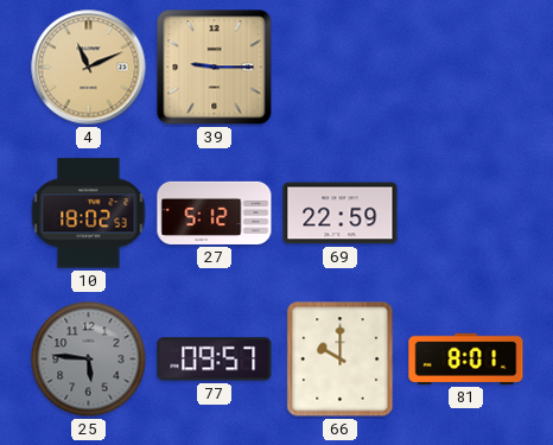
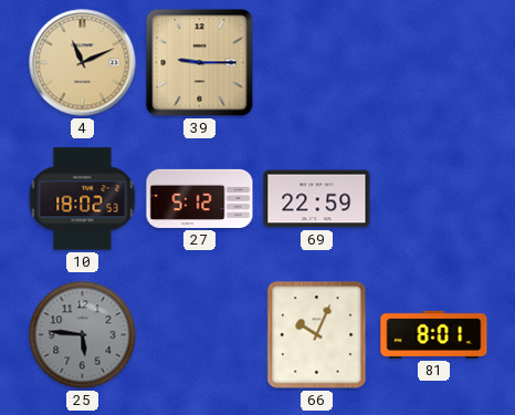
77: 09:57 -> none (215, 360)
66: 10:00 -> 10:04 (317, 335)
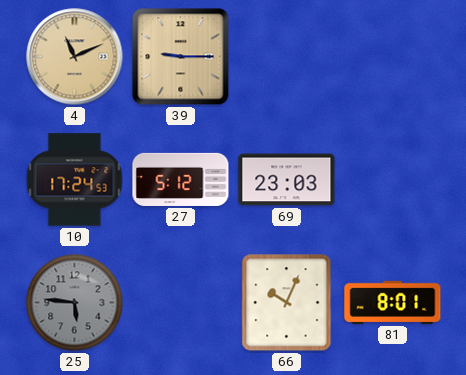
10: 18:02 -> 17:24 (75, 180)
69: 22:59 -> 23:03 (287, 180)
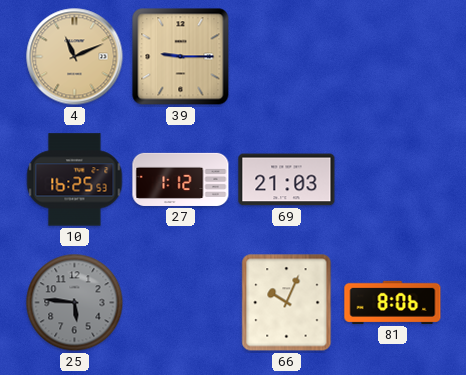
10: 17:24 -> 16:25 (75, 180)
27: 5:12 -> 1:12 (181, 179)
69: 23:03 -> 21:03 (287, 180)
81: 8:01 -> 8:06 (393, 302)
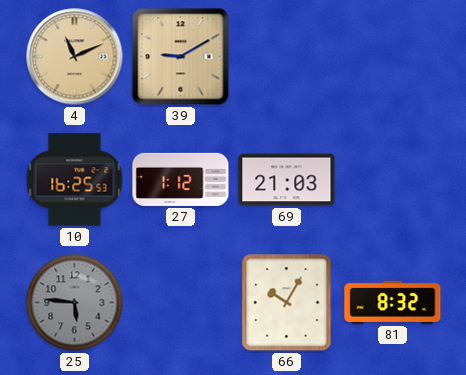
39: 9:15 -> 9:10 (181, 57)
66: 10:04 -> 10:05 (287, 303)
81: 8:06 -> 8:32 (393, 302)
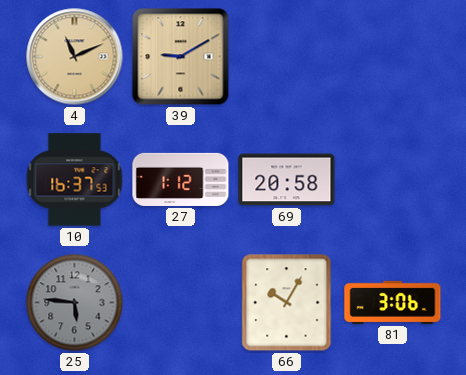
10: 16:25 -> 16:37 (75, 180)
69: 21:03 -> 20:58 (287, 180)
81: 8:32 -> 3:06 (393, 302)
